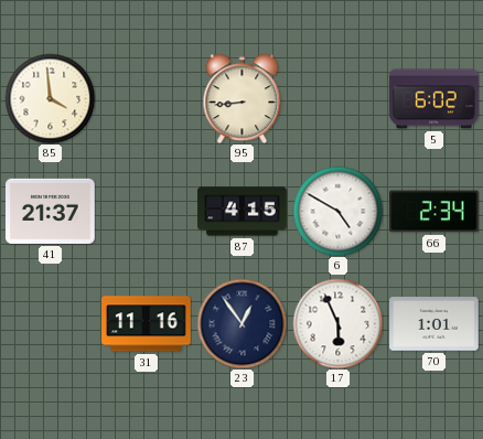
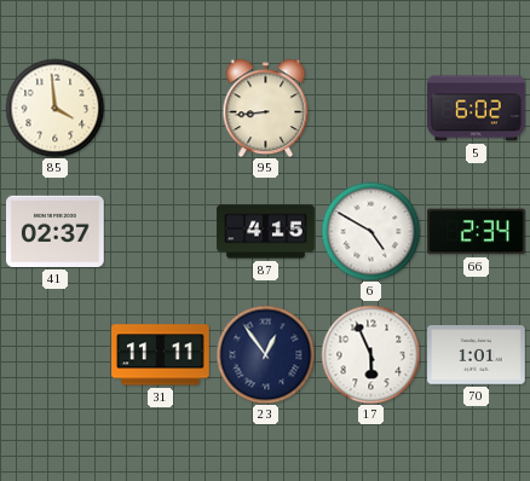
41: 21:37 -> 02:37 (56, 231)
31: 11:16 -> 11:11 (161, 355)
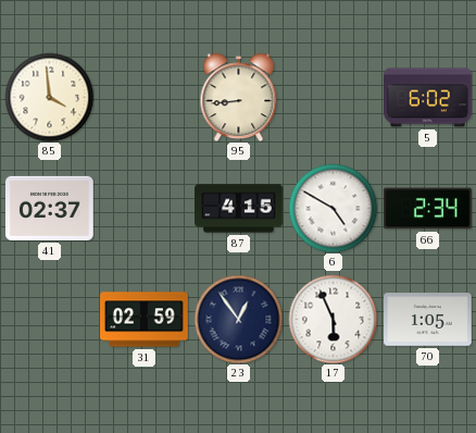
31: 11:11 -> 02:59 (145, 320)
70: 1:01 -> 1:05 (428, 320)
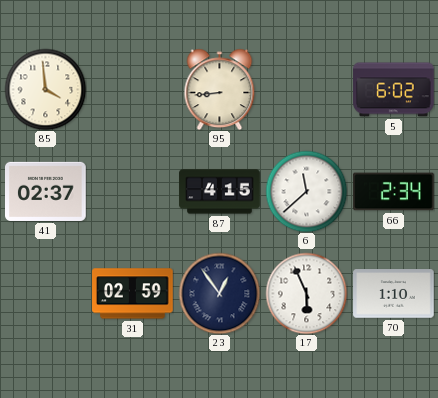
6: 4:50 -> 11:38 (306, 191)
70: 1:05 -> 1:10 (394, 294)
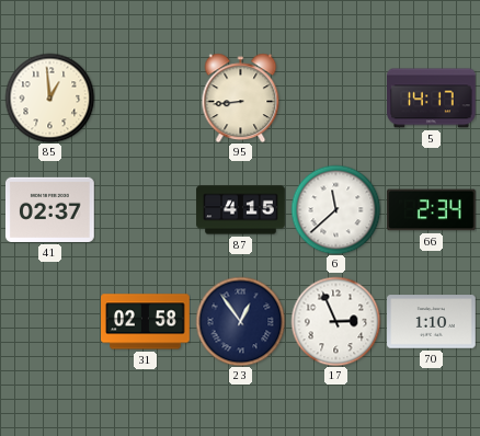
85: 3:59 -> 12:59 (49, 97)
5: 6:02 -> 14:17 (432, 99)
31: 02:59 -> 02:58 (146, 322)
17: 5:56 -> 2:56 (335, 321)
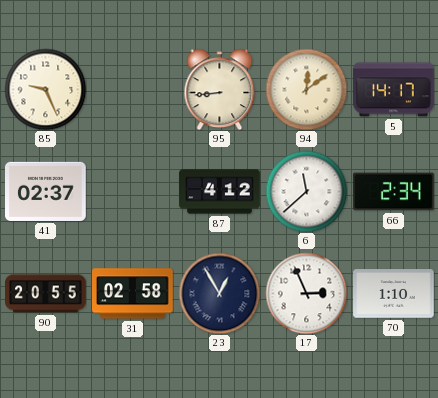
85: 12:59 -> 9:26 (45, 89)
94: none -> 12:09 (306, 89)
87: 4:15 -> 4:12 (220, 192)
90: none -> 20:55 (46, 294)
23: 12:54 -> 12:55 (219, 293)
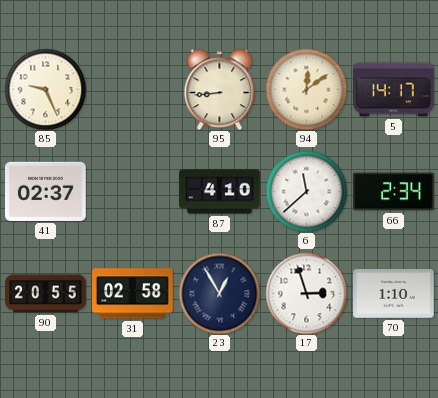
87: 4:12 -> 4:10 (220, 192)
17: 2:56 -> 2:57 (306, 293)
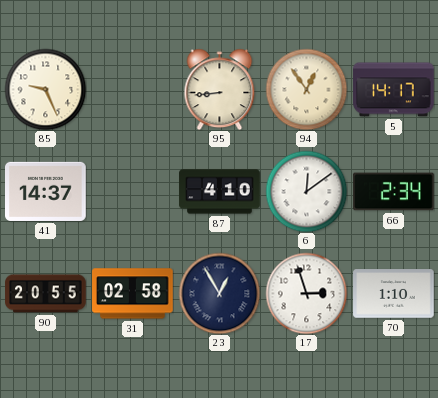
94: 12:09 -> 12:54 (306, 89)
41: 02:37 -> 14:37 (46, 191)
6: 11:38 -> 12:09 (306, 191)
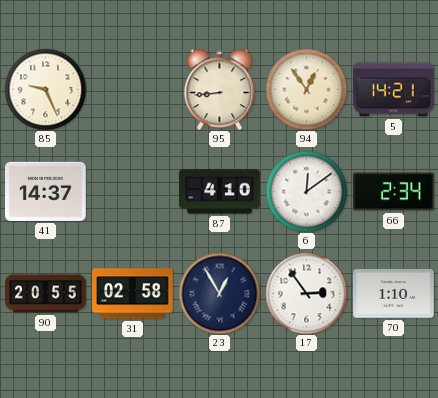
5: 14:17 -> 14:21 (394, 90)
17: 2:57 -> 2:54 (306, 293)
